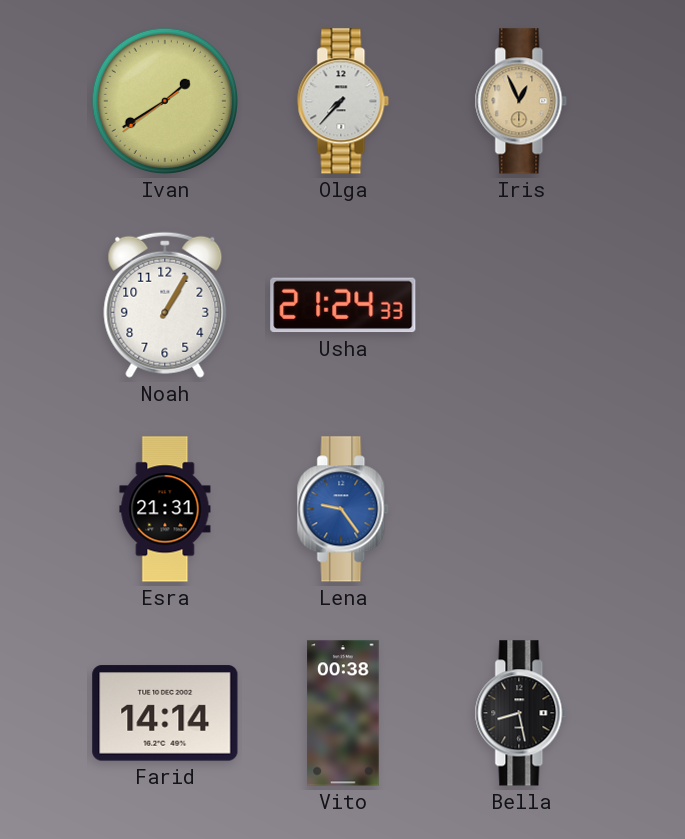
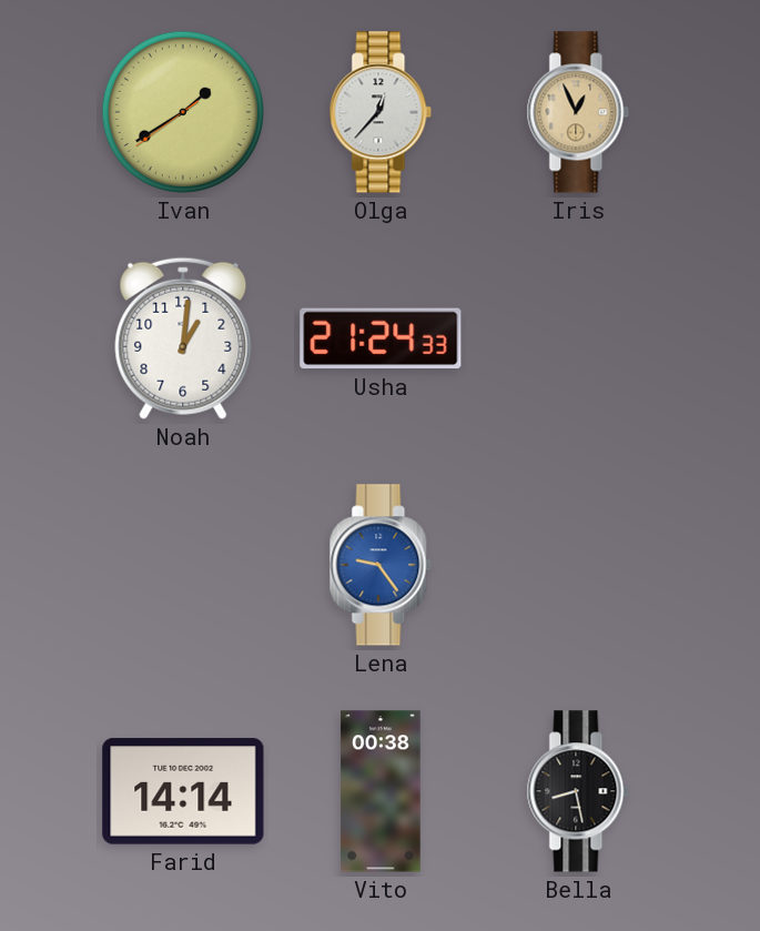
Olga: 7:37 -> 12:37 (381, 112)
Noah: 1:05 -> 1:01 (183, 338)
Esra: 21:31 -> none (165, 509)
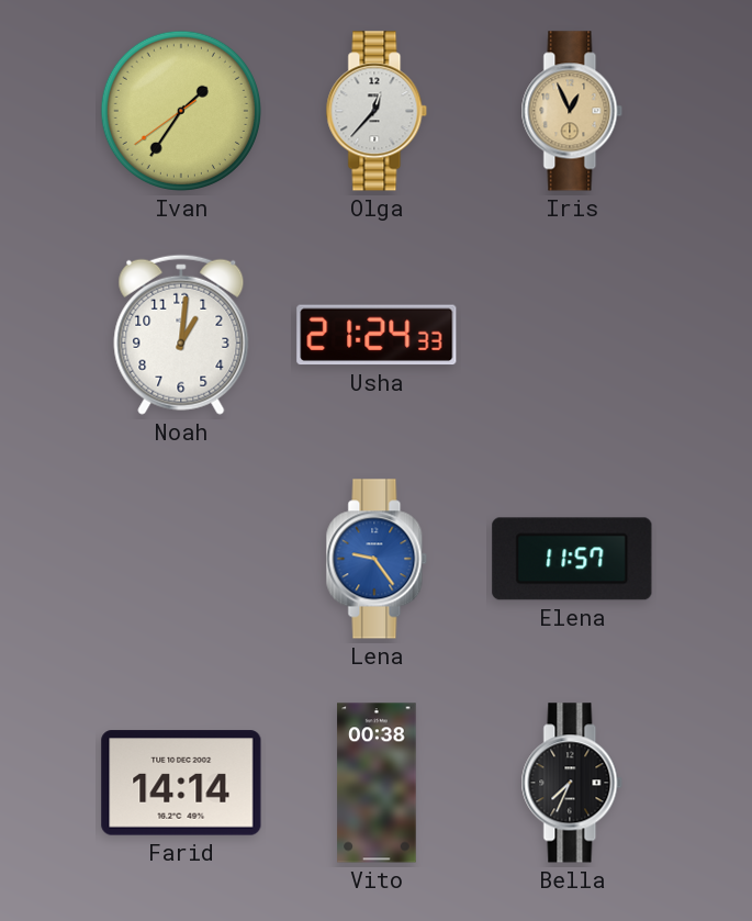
Ivan: 1:39 -> 1:35 (181, 111)
Elena: none -> 11:57 (572, 559)
Bella: 8:28 -> 7:34 (572, 783)
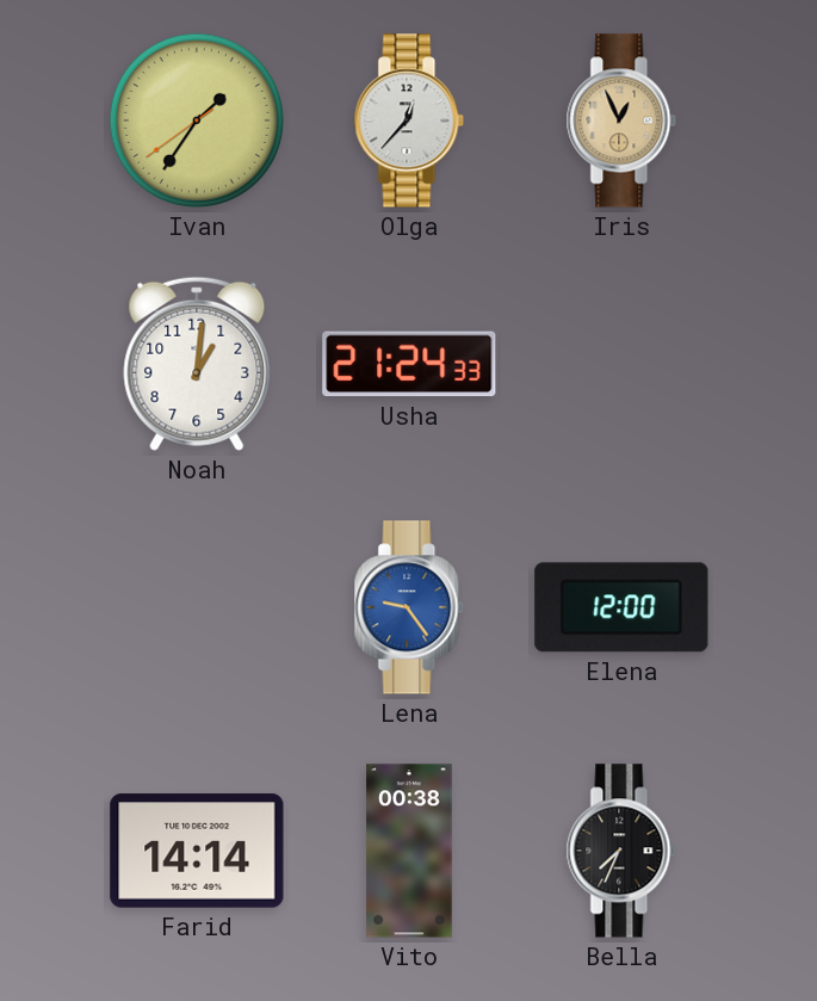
Elena: 11:57 -> 12:00 (621, 607)
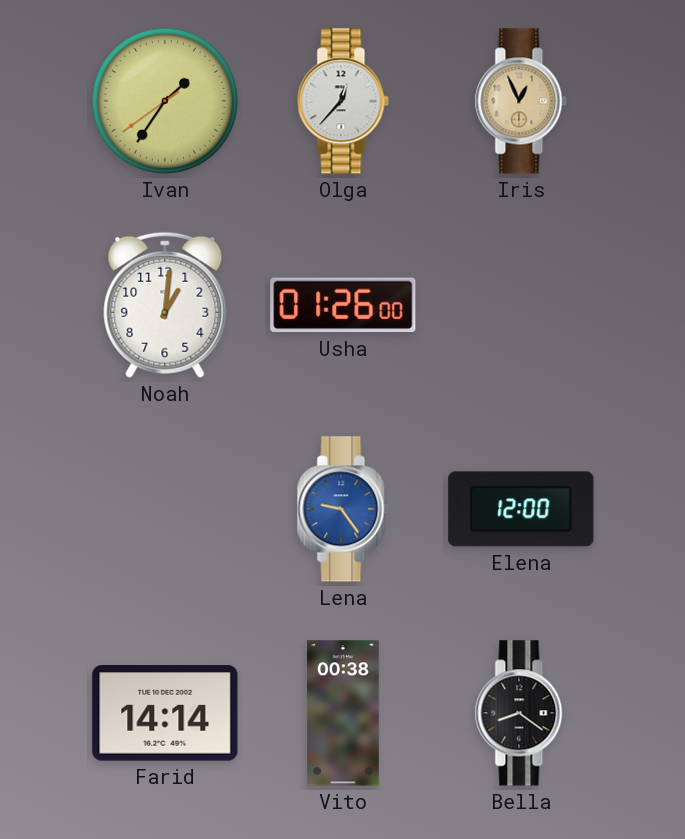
Usha: 21:24 -> 01:26 (343, 305)
Bella: 7:34 -> 8:21 (521, 713)
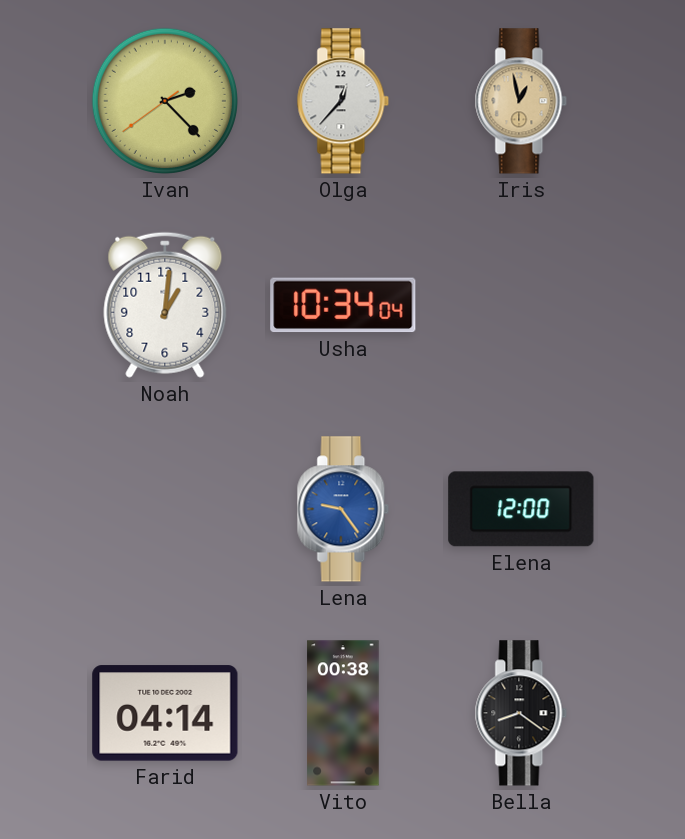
Ivan: 1:35 -> 2:22 (165, 101)
Iris: 12:56 -> 12:58 (521, 101)
Usha: 01:26 -> 10:34 (343, 305)
Farid: 14:14 -> 04:14 (165, 713)
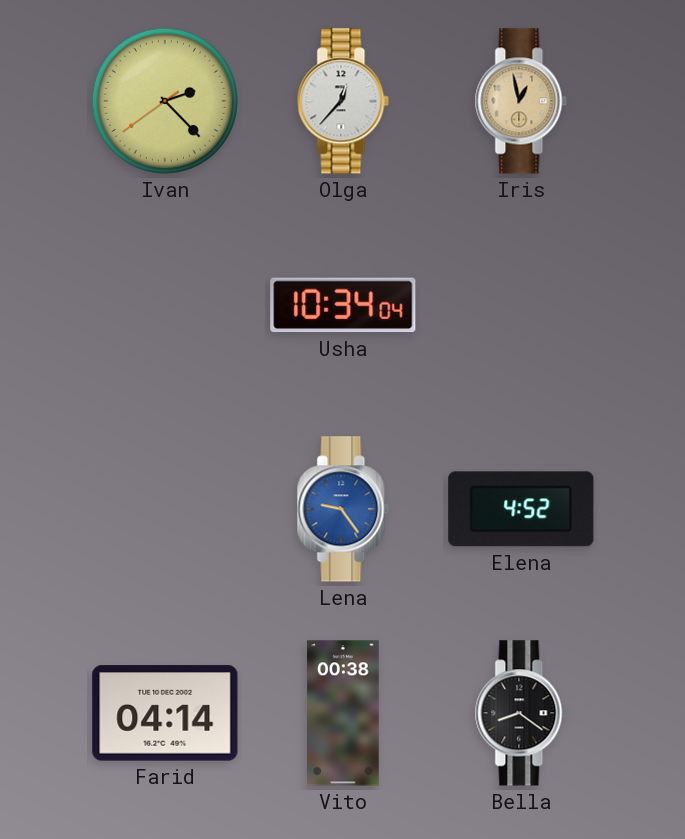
Noah: 1:01 -> none (165, 305)
Elena: 12:00 -> 4:52 (521, 509)
